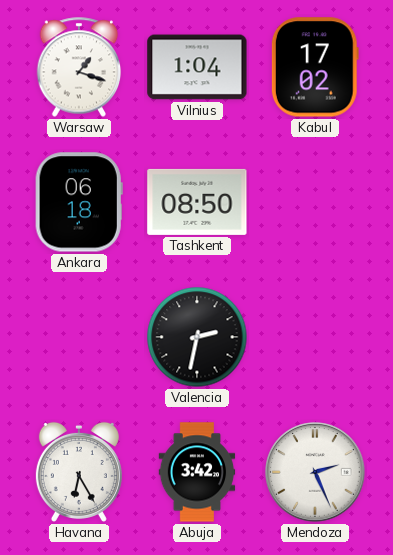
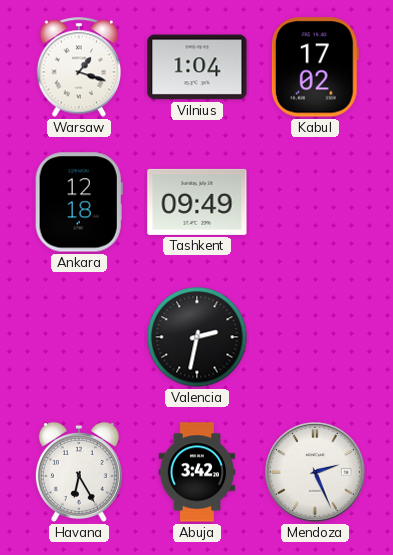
Ankara: 06:18 -> 12:18 (79, 202)
Tashkent: 08:50 -> 09:49 (197, 202)
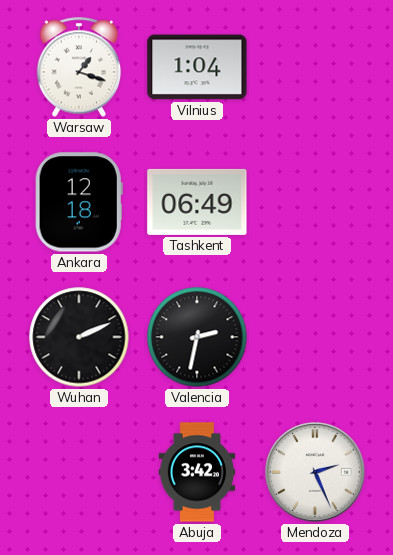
Kabul: 17:02 -> none (315, 67)
Tashkent: 09:49 -> 06:49 (197, 202)
Wuhan: none -> 2:11 (79, 337)
Havana: 6:25 -> none (79, 472)
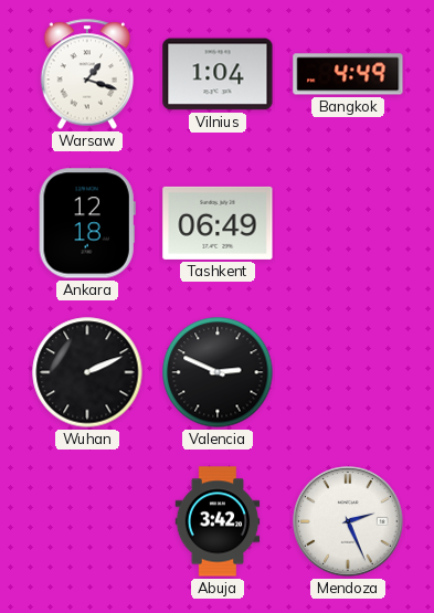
Bangkok: none -> 4:49 (348, 74)
Valencia: 2:32 -> 2:49 (218, 372)
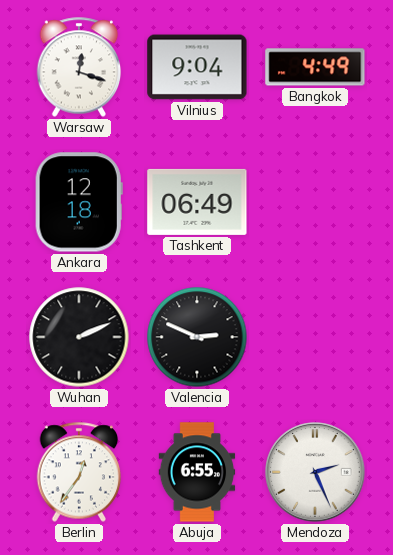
Warsaw: 1:18 -> 12:18 (79, 67)
Vilnius: 1:04 -> 9:04 (197, 67)
Berlin: none -> 12:36 (79, 472)
Abuja: 3:42 -> 6:55 (197, 472)
